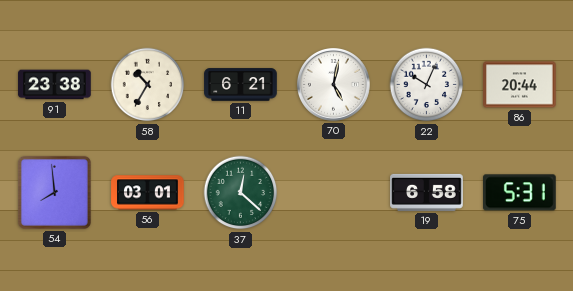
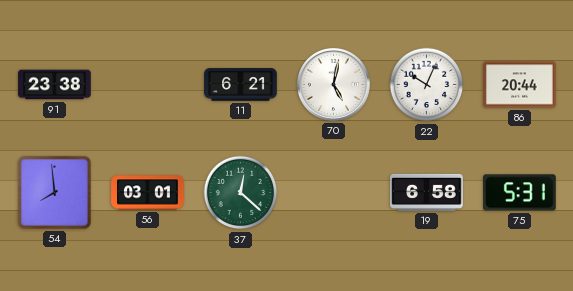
58: 10:35 -> none (148, 85)
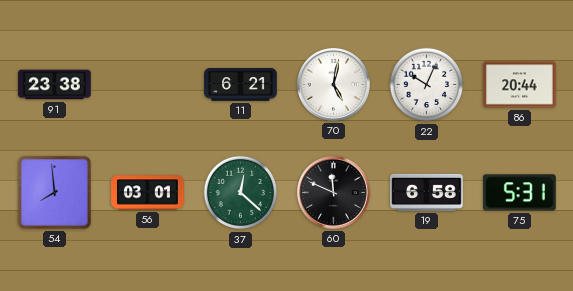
60: none -> 11:49 (333, 192)
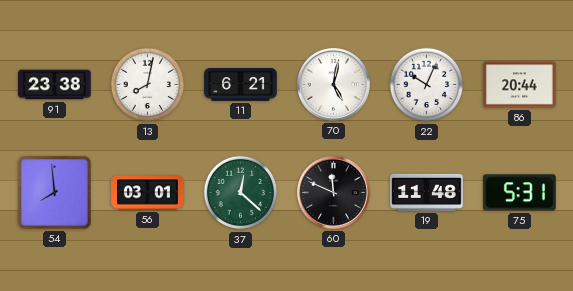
13: none -> 8:02 (148, 85)
19: 6:58 -> 11:48 (427, 192)
